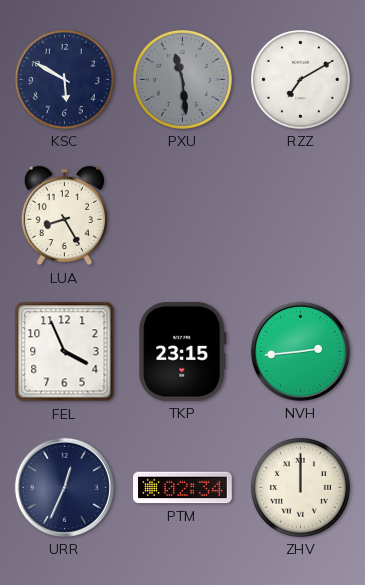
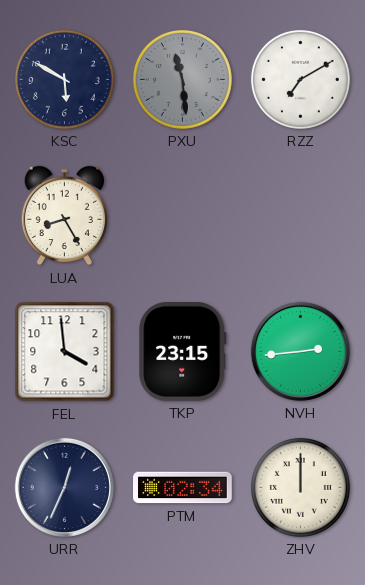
FEL: 3:56 -> 3:59 (65, 352)
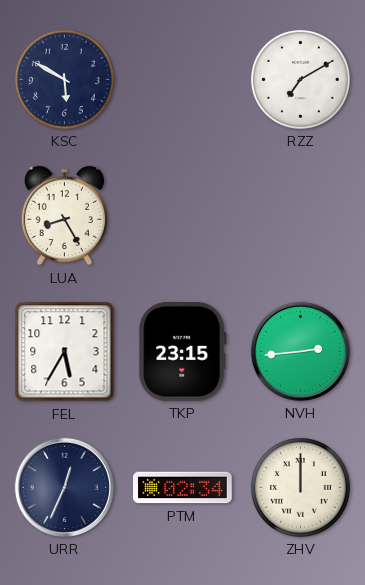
PXU: 11:29 -> none (182, 79)
FEL: 3:59 -> 5:35 (65, 352)
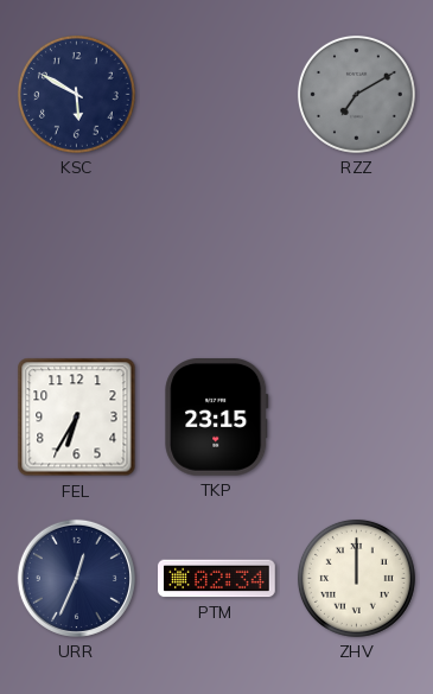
RZZ dial: white -> grey (356, 94)
LUA: 8:25 -> none (64, 216)
FEL: 5:35 -> 6:35 (77, 418)
NVH: 2:44 -> none (300, 351)
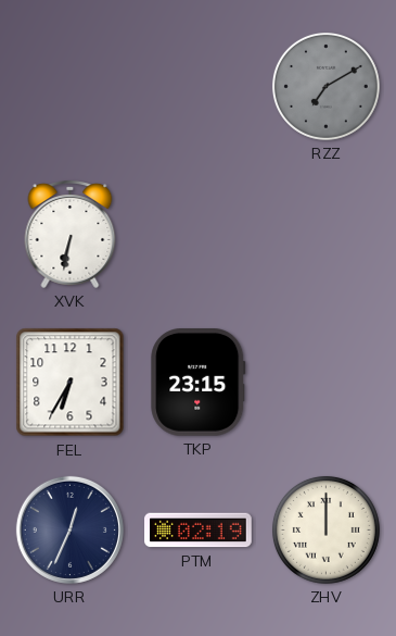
KSC: 5:50 -> none (76, 94)
XVK: none -> 6:32 (71, 234)
PTM: 02:34 -> 02:19 (199, 531)
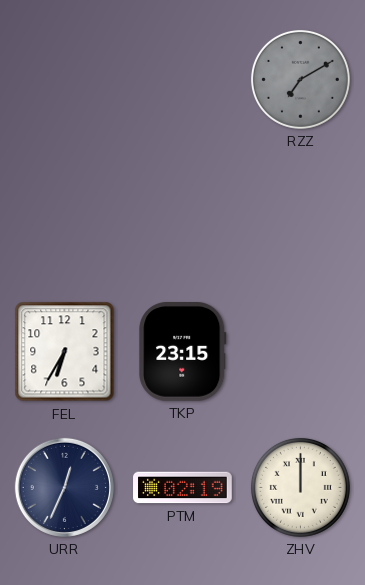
XVK: 6:32 -> none (71, 234)
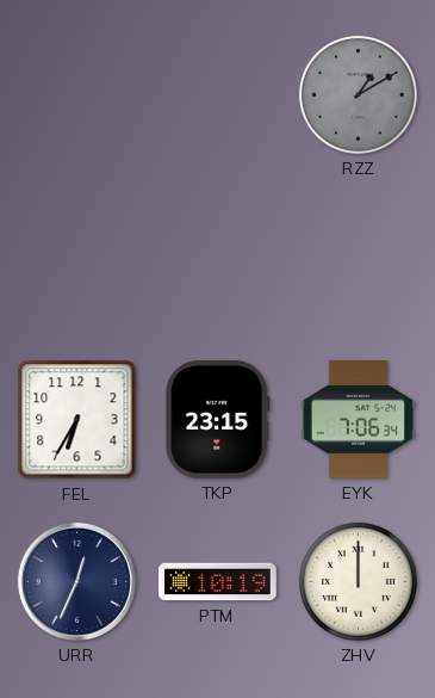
RZZ: 7:10 -> 1:10 (358, 94)
EYK: none -> 7:06 (359, 420)
PTM: 02:19 -> 10:19 (218, 582)
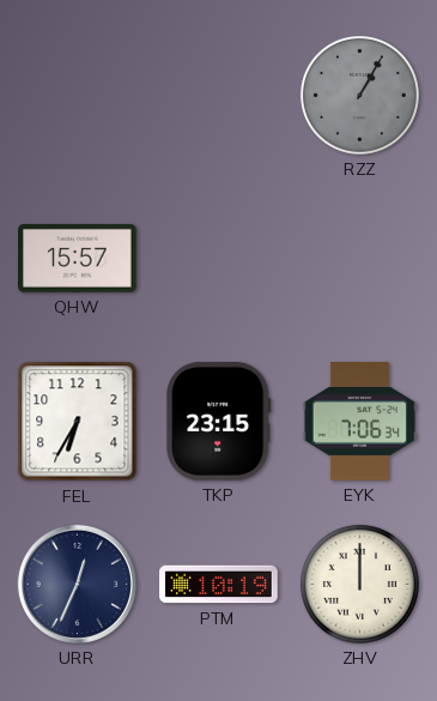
RZZ: 1:10 -> 1:05 (359, 95)
QHW: none -> 15:57 (78, 258)
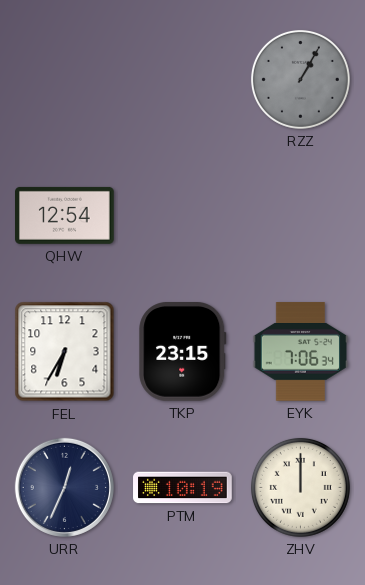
QHW: 15:57 -> 12:54 (65, 215)
